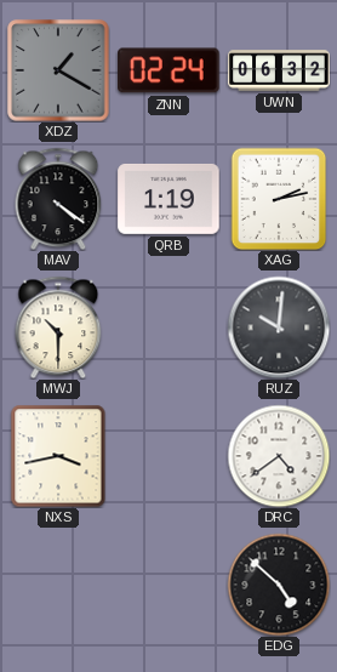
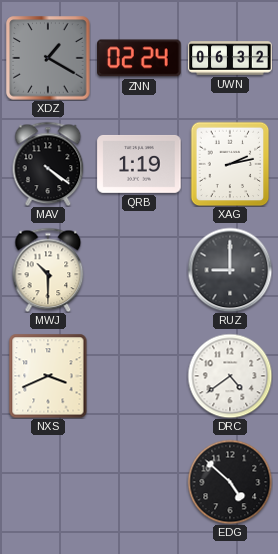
RUZ: 10:01 -> 9:00 (230, 270)
NXS: 3:43 -> 3:41 (48, 376)
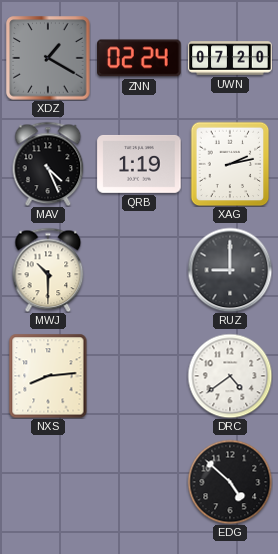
UWN: 06:32 -> 07:20 (230, 58)
MAV: 4:21 -> 4:26 (48, 164)
NXS: 3:41 -> 8:14 (48, 376)
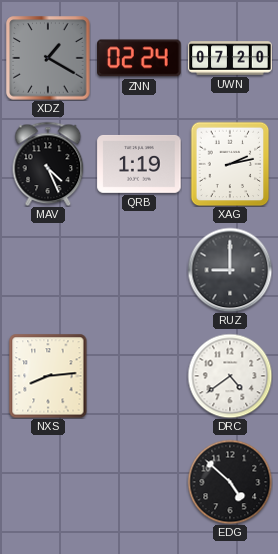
MWJ: 10:30 -> none (48, 270)
